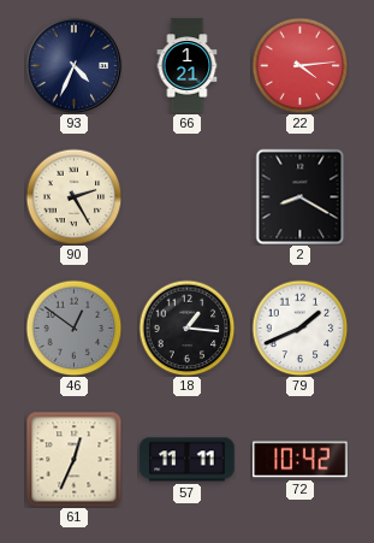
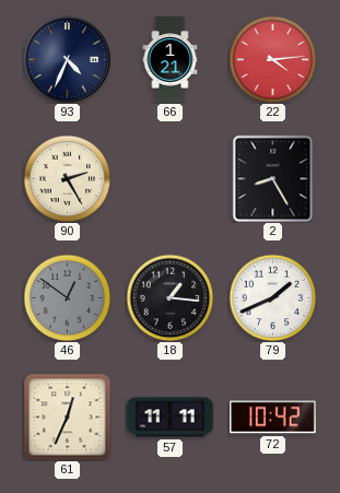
2: 8:20 -> 8:25 (273, 178)
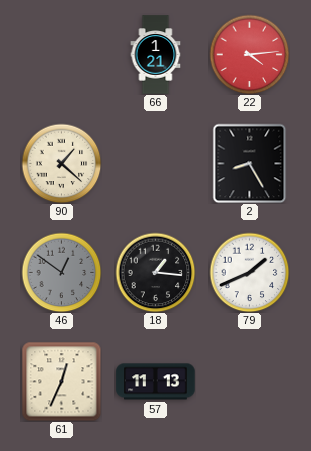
93: 4:34 -> none (67, 59)
90: 2:25 -> 1:22 (61, 163)
57: 11:11 -> 11:13 (156, 382)
72: 10:42 -> none (273, 418)
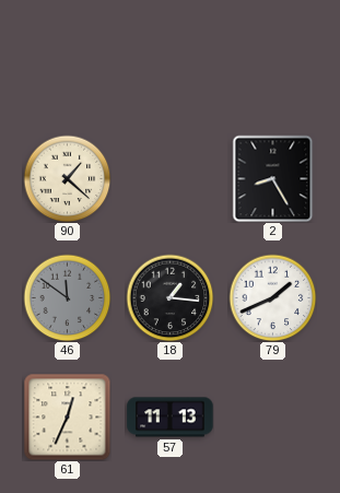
66: 1:21 -> none (156, 55)
22: 4:14 -> none (249, 54)
46: 12:51 -> 11:51 (67, 297)
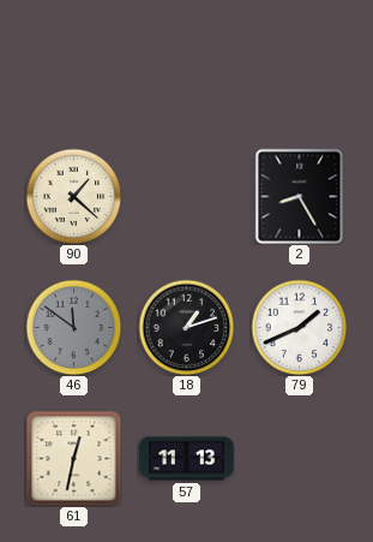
18: 1:16 -> 1:12 (186, 327)
61: 12:34 -> 12:32 (73, 458)
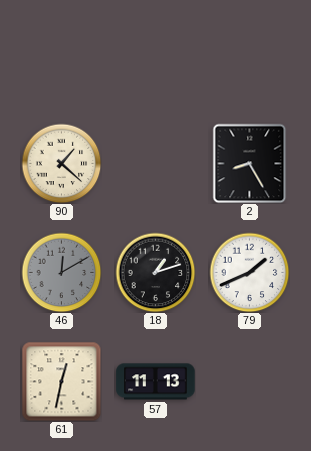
46: 11:51 -> 12:10 (61, 272)
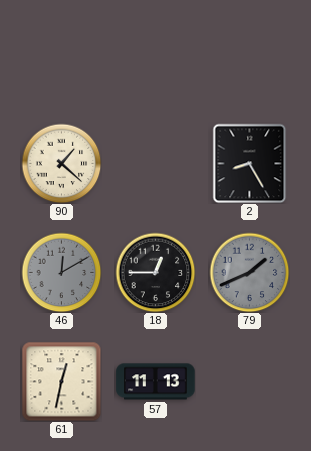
18: 1:12 -> 12:45 (155, 272)
79 dial: white -> grey (249, 272)
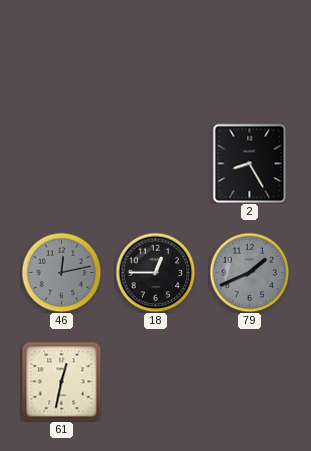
90: 1:22 -> none (61, 163)
46: 12:10 -> 12:13 (61, 272)
57: 11:13 -> none (156, 382)
